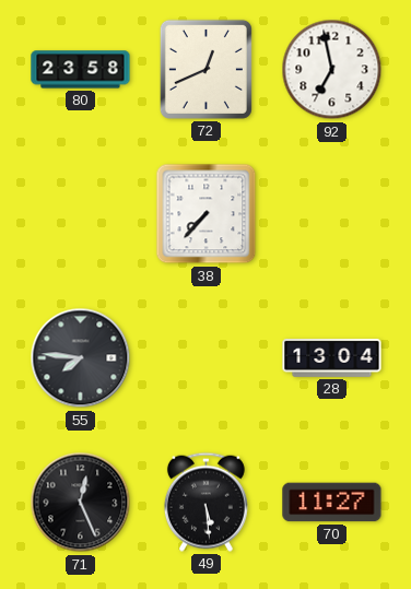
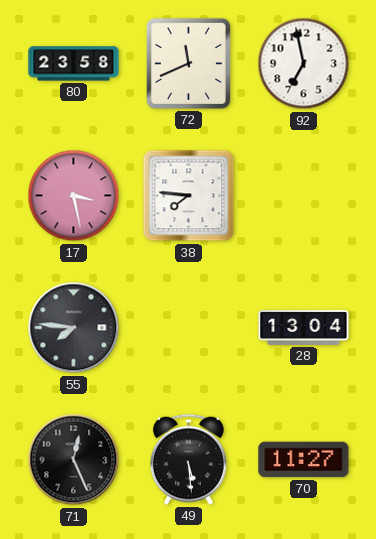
72: 12:41 -> 11:41 (188, 63)
17: none -> 3:28 (74, 196)
38: 7:37 -> 7:46 (189, 196)
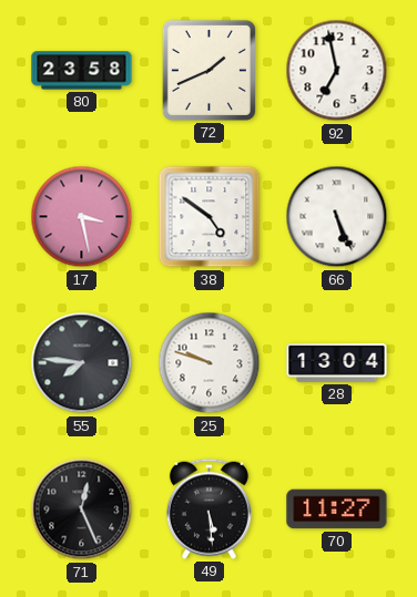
72: 11:41 -> 1:41 (208, 70)
38: 7:46 -> 4:51 (210, 217)
66: none -> 5:26 (337, 217)
25: none -> 9:48 (210, 363)
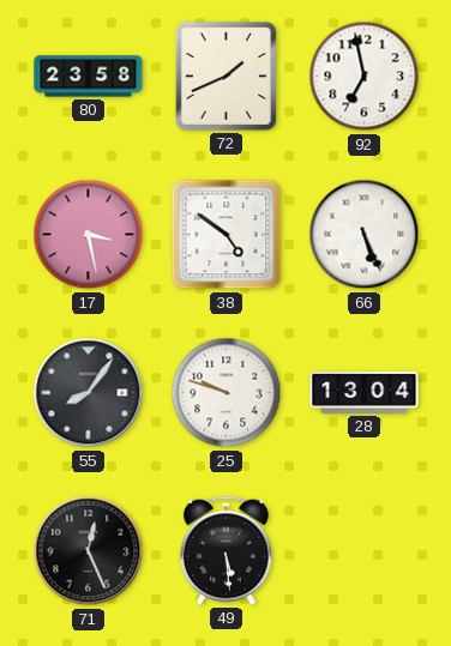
55: 7:46 -> 8:06 (89, 393)
70: 11:27 -> none (337, 509)
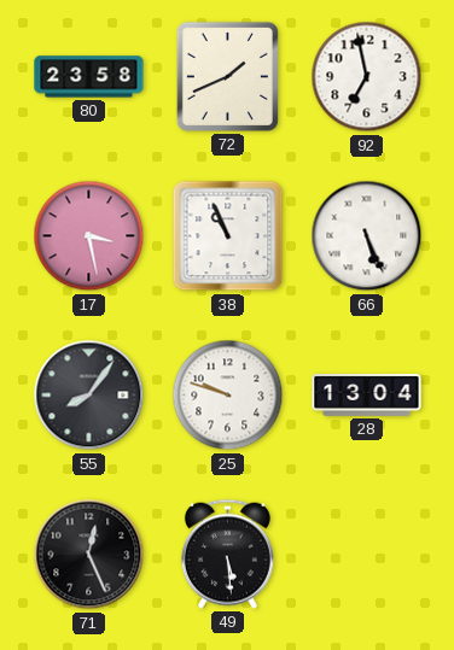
38: 4:51 -> 10:56 (228, 236)
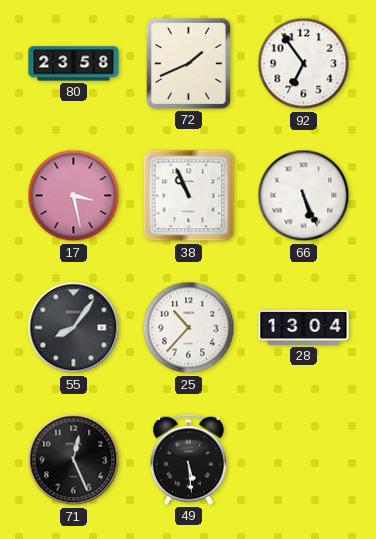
92: 6:58 -> 6:54 (304, 64)
25: 9:48 -> 10:37 (189, 328)
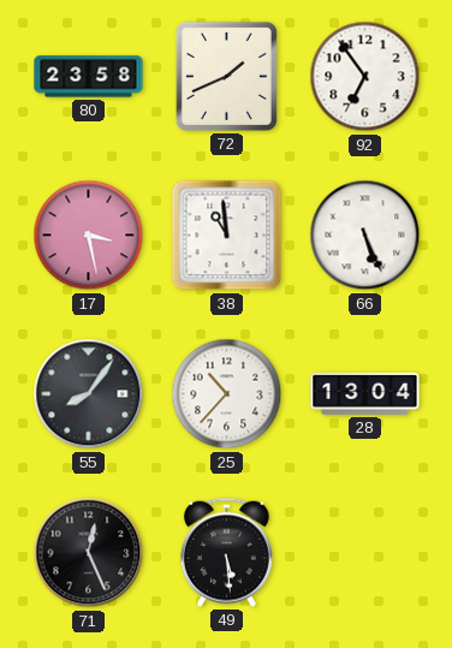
38: 10:56 -> 10:59 (227, 236)
